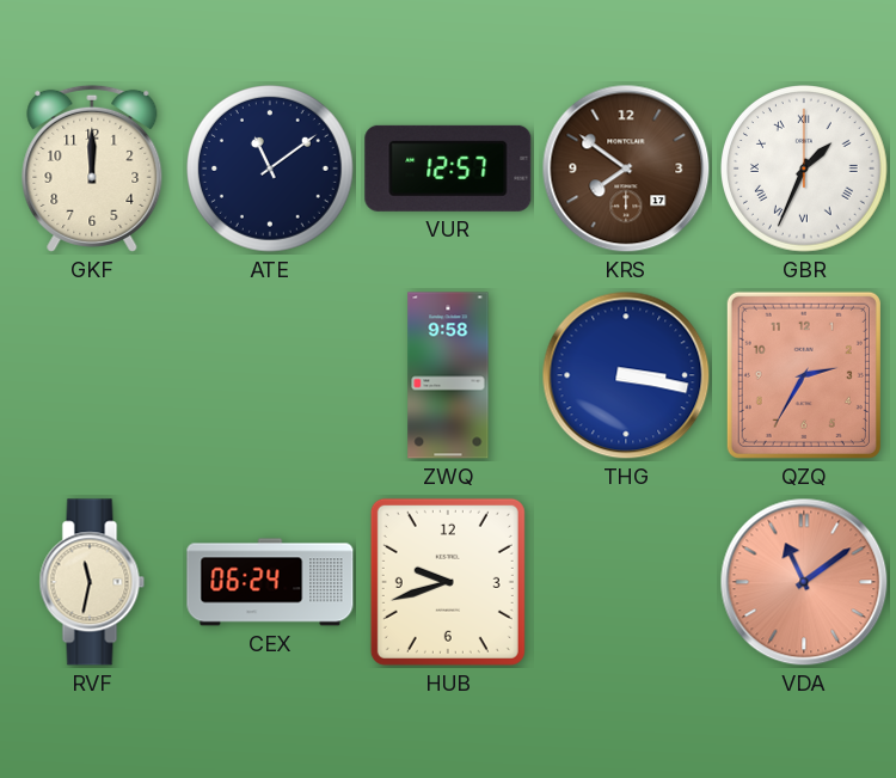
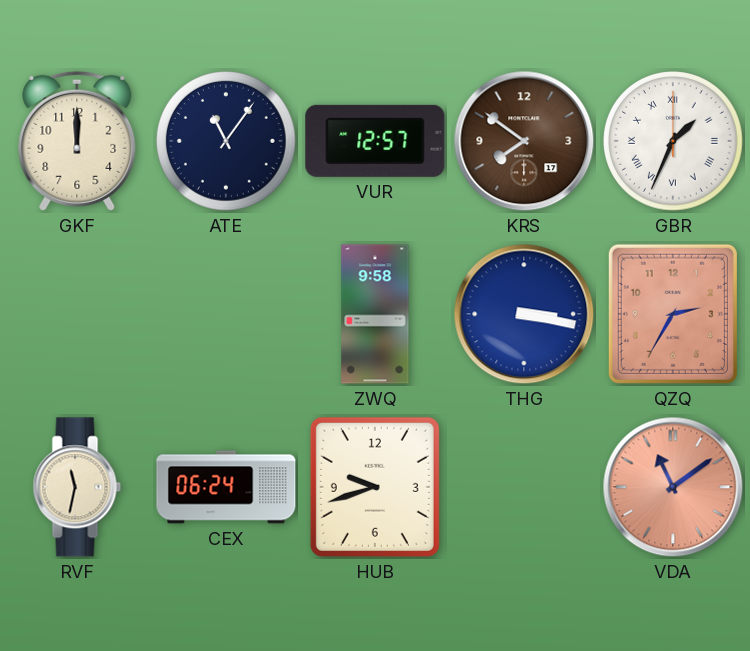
ATE: 11:09 -> 11:06 (227, 142)
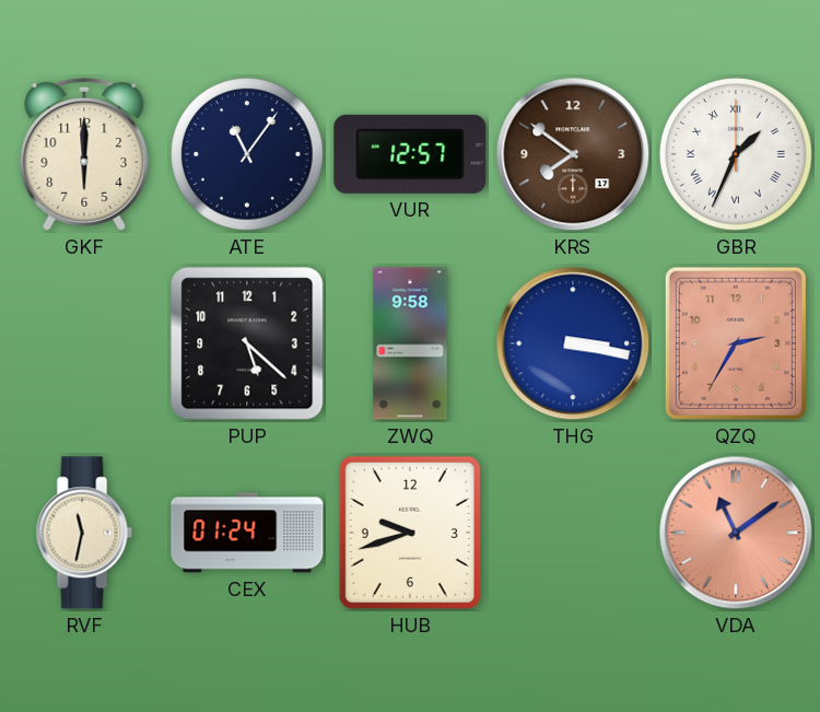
GKF: 12:00 -> 6:00 (84, 154)
PUP: none -> 5:22 (247, 343)
CEX: 06:24 -> 01:24 (247, 533)
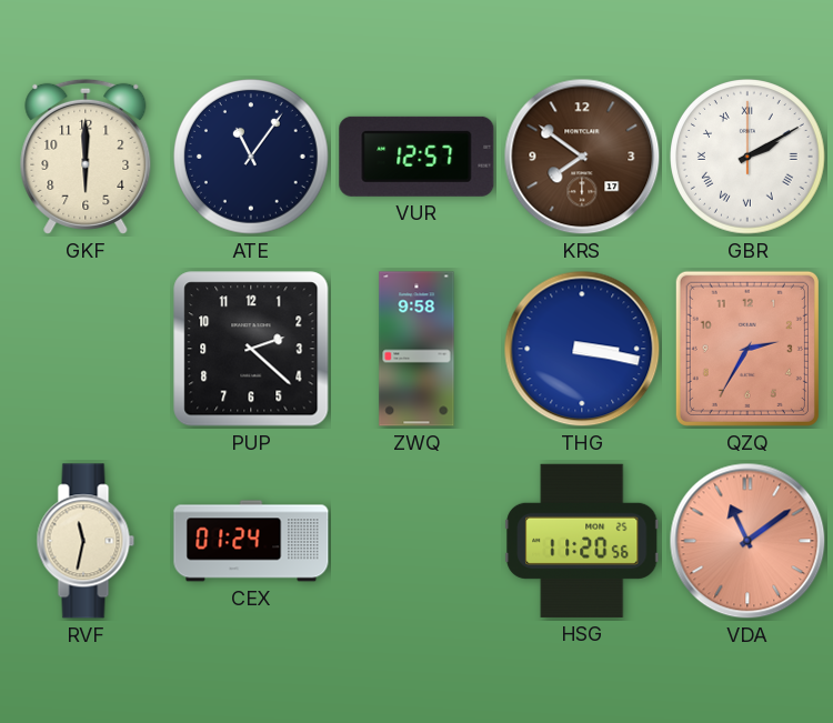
GBR: 1:34 -> 2:10 (749, 158)
PUP: 5:22 -> 2:22 (251, 349)
HUB: 9:42 -> none (410, 533)
HSG: none -> 11:20 (582, 541)
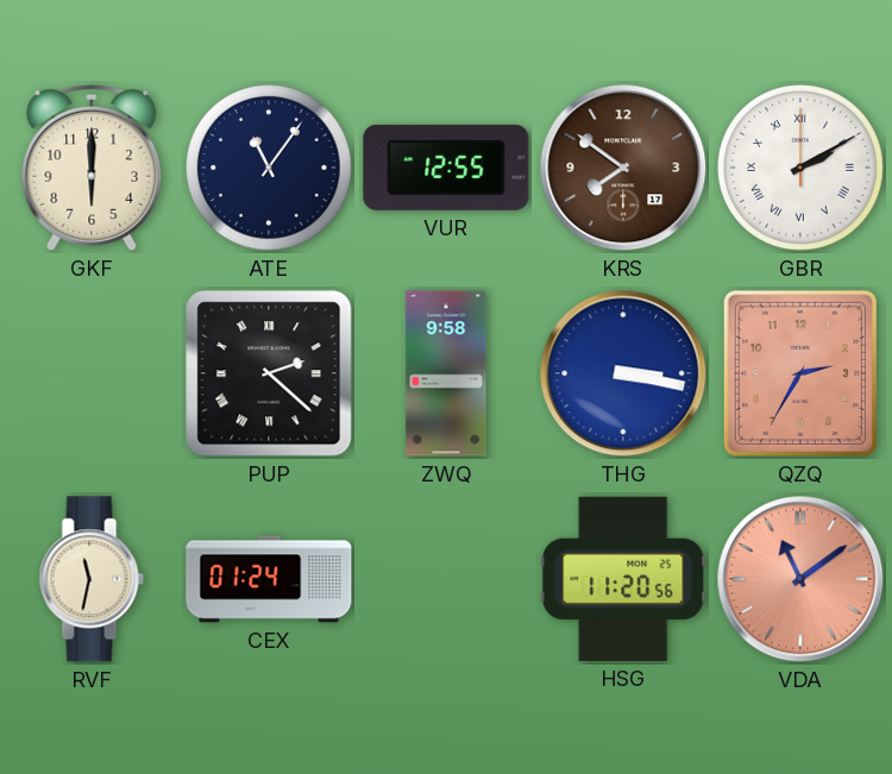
VUR: 12:57 -> 12:55 (446, 168)
PUP numerals: Arabic -> Roman (269, 373)
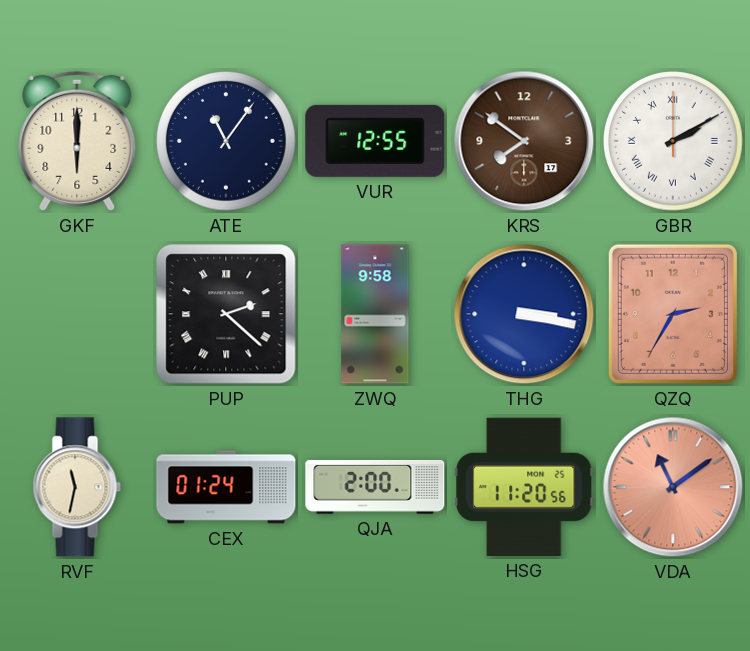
QJA: none -> 2:00 (375, 487)
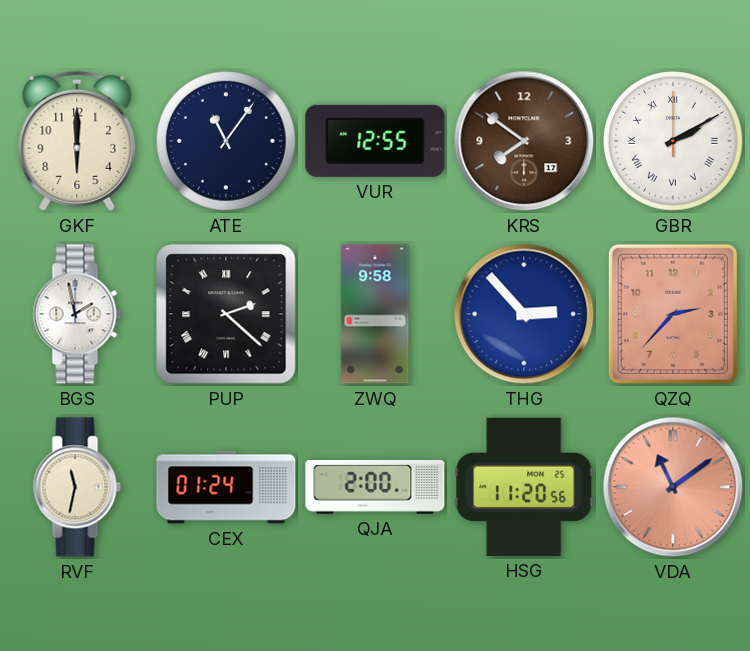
BGS: none -> 1:58 (77, 314)
THG: 3:17 -> 2:53 (524, 314)
QZQ: 2:35 -> 2:37 (673, 314)
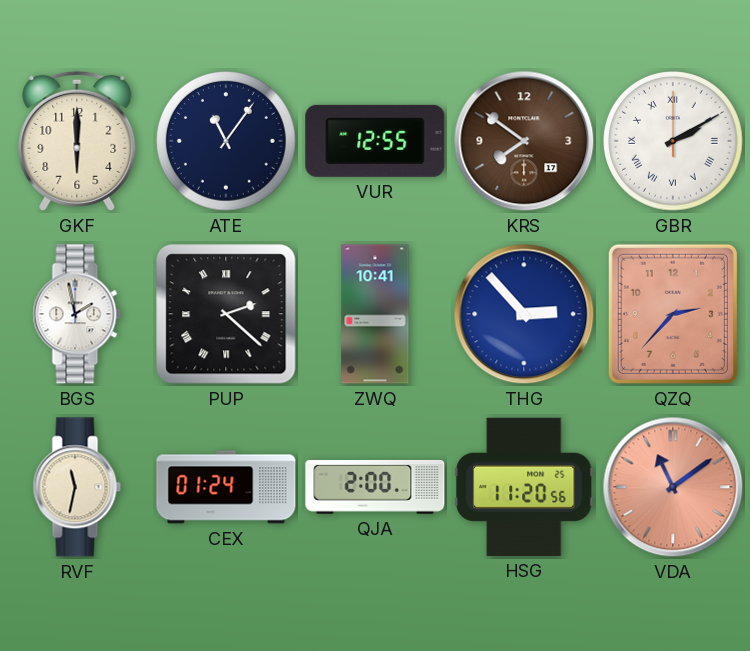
ZWQ: 9:58 -> 10:41 (375, 314)
